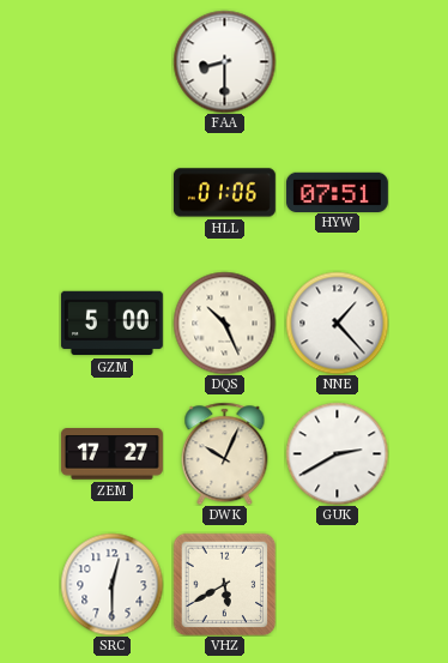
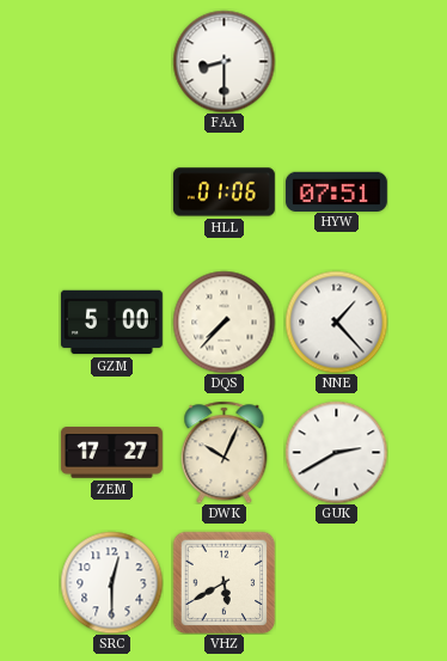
DQS: 10:26 -> 7:37 (223, 322)
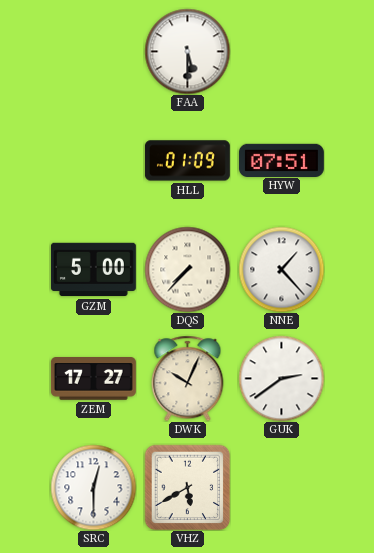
FAA: 8:30 -> 5:30 (187, 51)
HLL: 01:06 -> 01:09 (187, 161)
GUK: 2:40 -> 2:39 (281, 378)
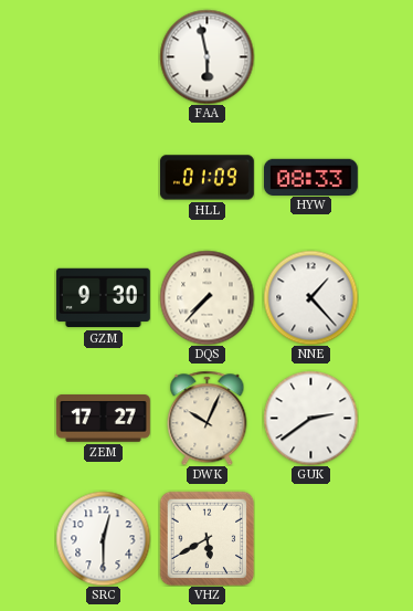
FAA: 5:30 -> 5:58 (206, 56)
HYW: 07:51 -> 08:33 (310, 177)
GZM: 5:00 -> 9:30 (103, 298)
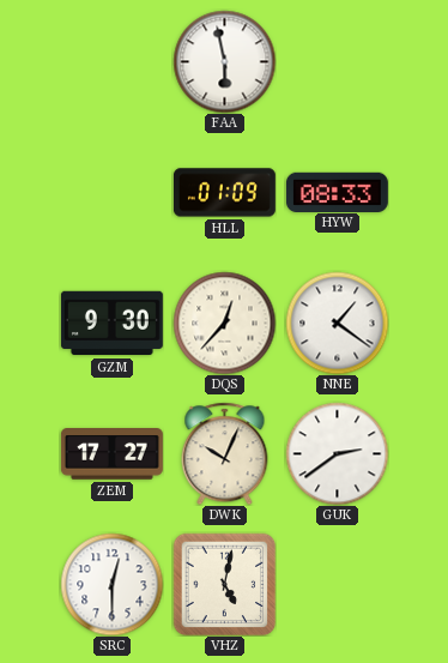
DQS: 7:37 -> 12:37 (224, 323)
NNE: 1:23 -> 1:21 (337, 323)
VHZ: 5:40 -> 5:02 (224, 584)
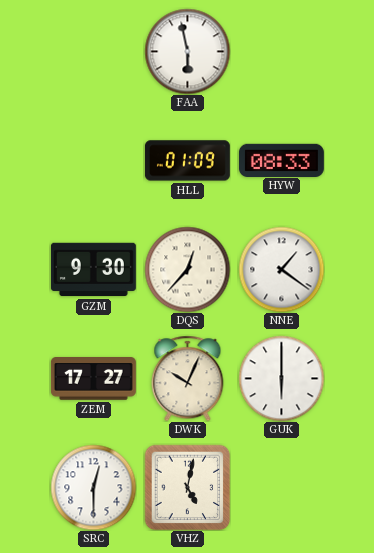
GUK: 2:39 -> 6:00 (281, 378)
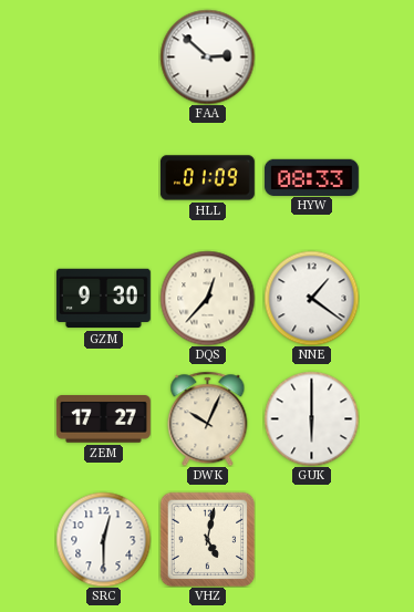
FAA: 5:58 -> 2:52 (207, 56)
